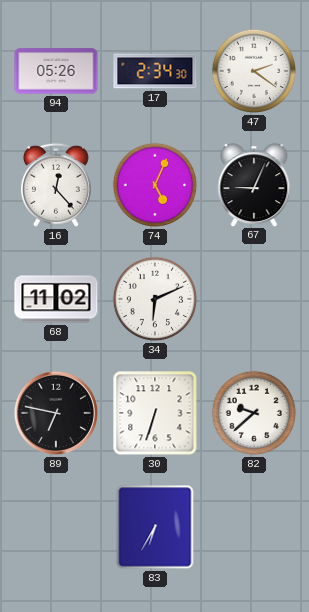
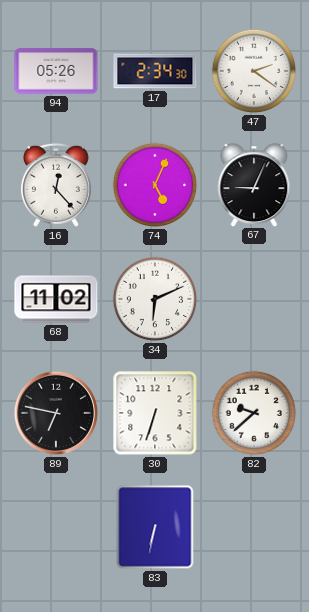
83: 6:35 -> 6:32 (155, 527)
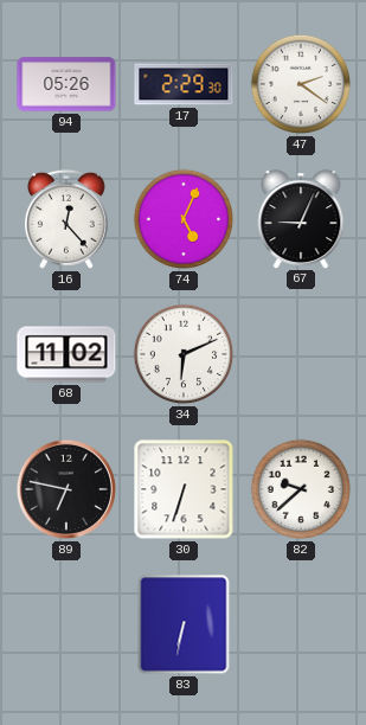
17: 2:34 -> 2:29 (184, 84)
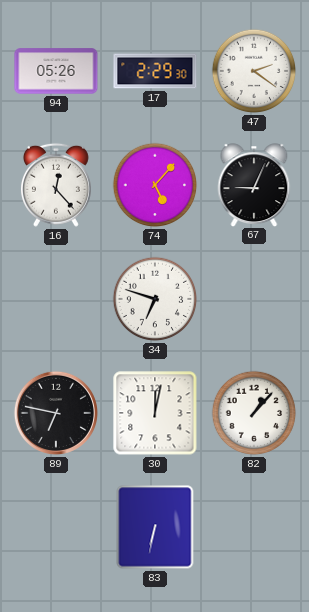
74: 5:04 -> 5:07 (155, 185)
68: 11:02 -> none (66, 354)
34: 6:11 -> 6:48 (155, 299)
30: 6:33 -> 12:02 (155, 413)
82: 9:38 -> 1:07 (254, 413)
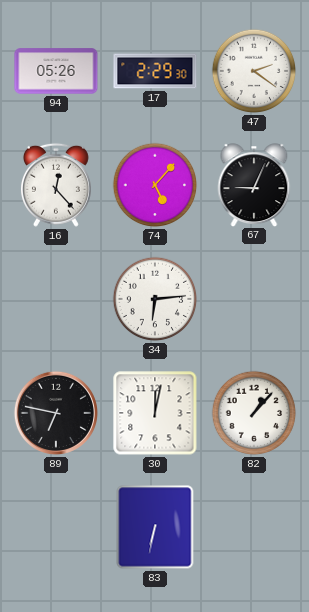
34: 6:48 -> 6:14 (155, 299)
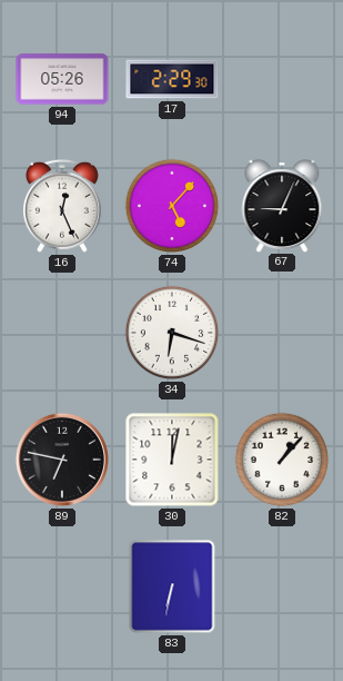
47: 2:21 -> none (254, 71)
16: 12:23 -> 12:26 (62, 206)
34: 6:14 -> 6:18 (172, 333)
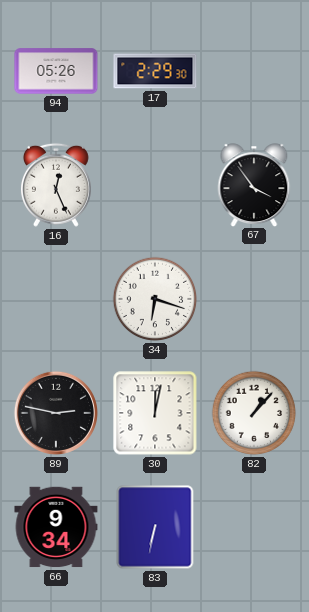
74: 5:07 -> none (172, 206)
67: 9:04 -> 3:54 (254, 185)
89: 6:47 -> 2:47 (56, 413)
66: none -> 9:34 (56, 527)
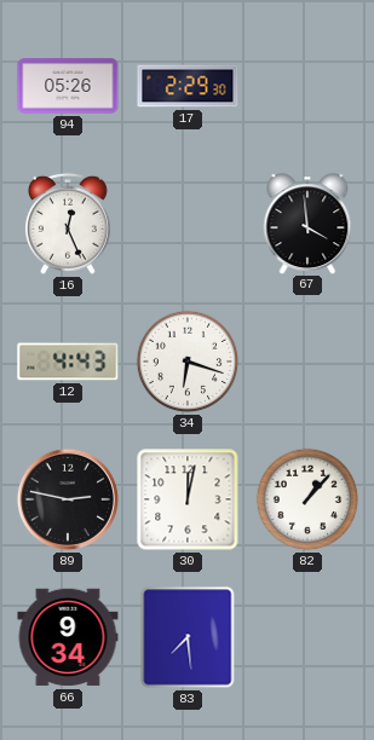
67: 3:54 -> 3:59 (307, 224)
12: none -> 4:43 (68, 362)
83: 6:32 -> 7:29 (188, 637)
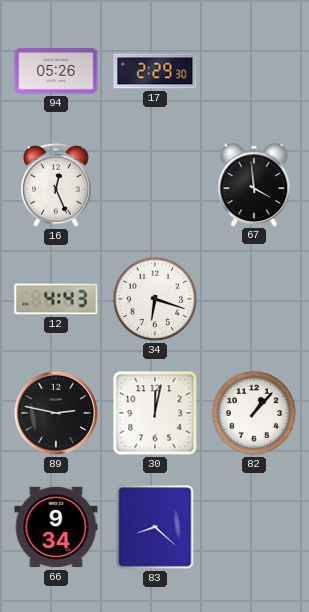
83: 7:29 -> 8:22 (155, 527)
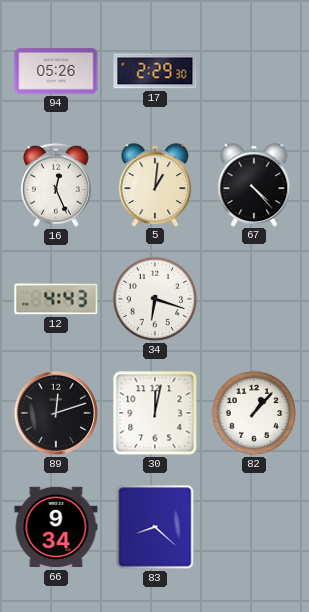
5: none -> 1:01 (155, 185)
67: 3:59 -> 4:23 (254, 185)
89: 2:47 -> 12:12 (56, 413)
